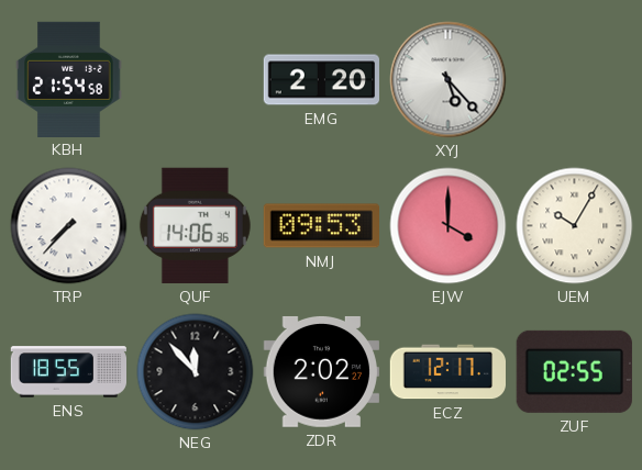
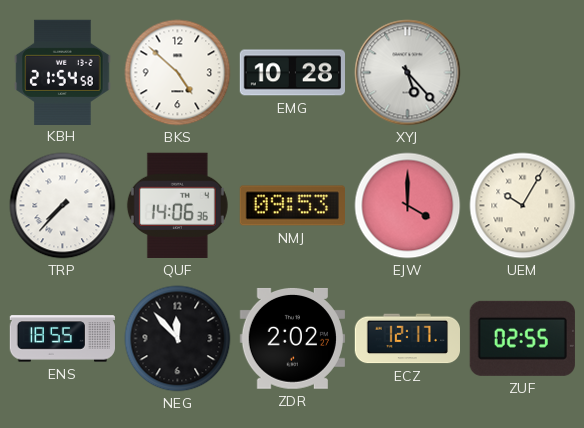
BKS: none -> 4:52 (178, 73)
EMG: 2:20 -> 10:28 (292, 73)
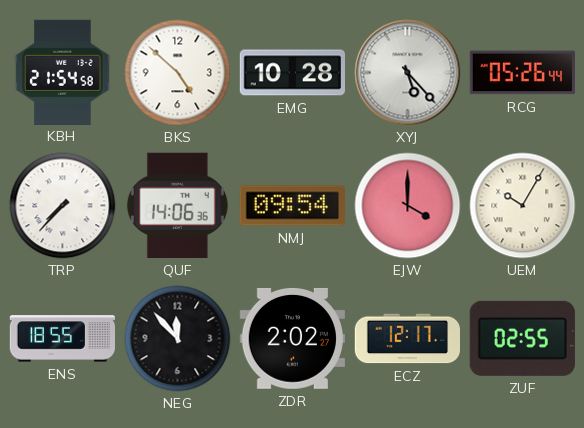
RCG: none -> 05:26 (522, 73)
NMJ: 09:53 -> 09:54 (292, 206)
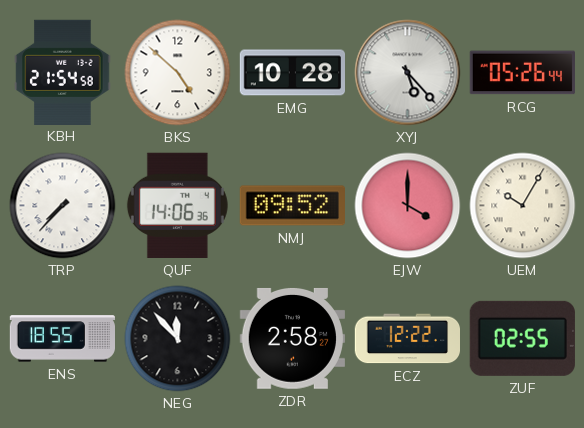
NMJ: 09:54 -> 09:52 (292, 206)
ZDR: 2:02 -> 2:58 (292, 339)
ECZ: 12:17 -> 12:22 (407, 339)
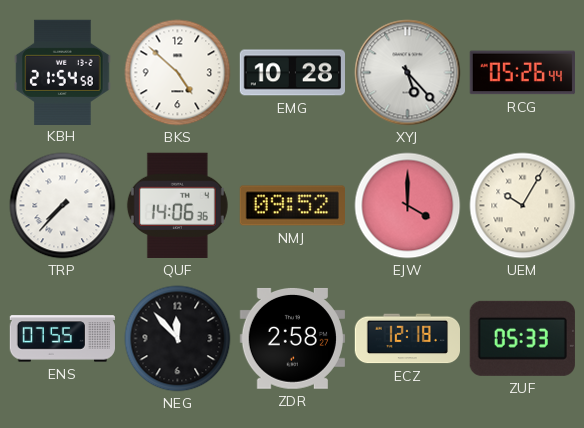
ENS: 18:55 -> 07:55 (62, 339)
ECZ: 12:22 -> 12:18 (407, 339)
ZUF: 02:55 -> 05:33 (522, 338)
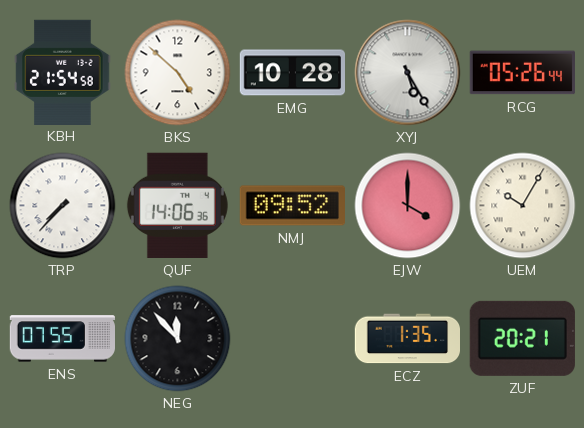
XYJ: 5:23 -> 5:25 (408, 73)
ZDR: 2:58 -> none (292, 339)
ECZ: 12:18 -> 1:35 (407, 339)
ZUF: 05:33 -> 20:21 (522, 338)
